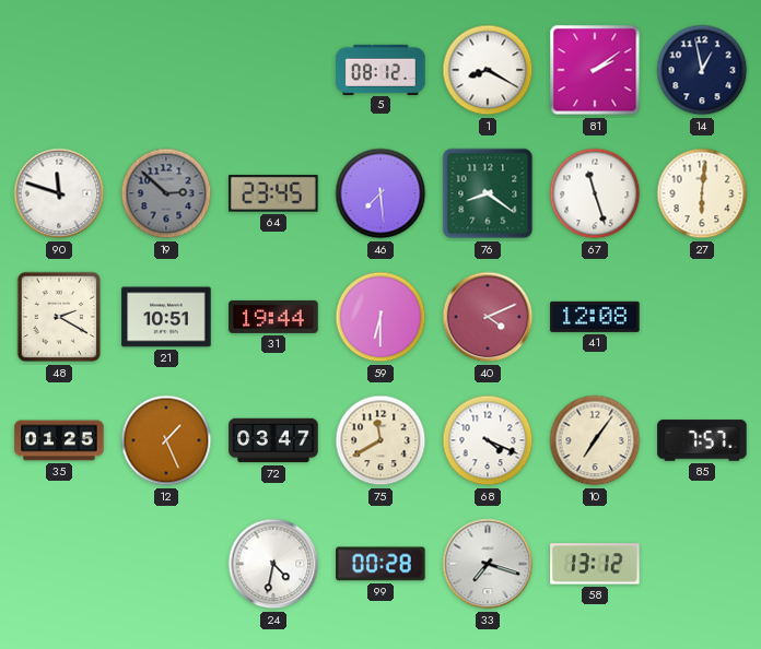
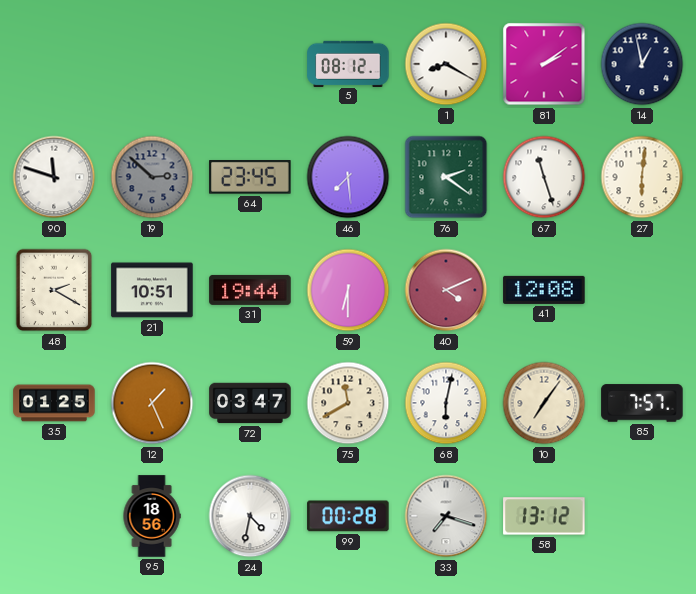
76: 8:21 -> 2:21 (446, 177)
68: 4:19 -> 6:02 (446, 403)
95: none -> 18:56 (152, 516)
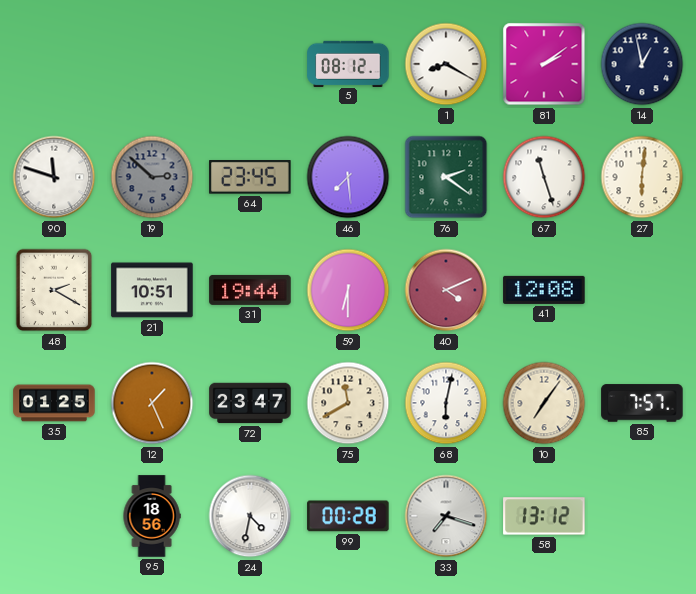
72: 03:47 -> 23:47 (250, 403)
